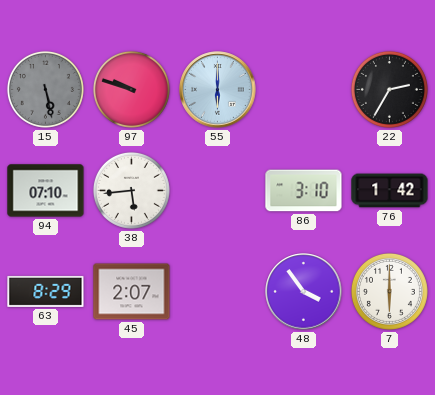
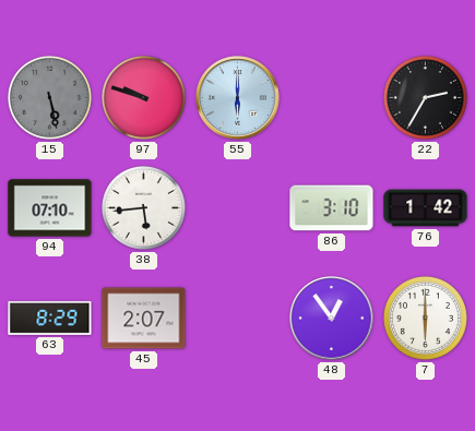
48: 3:54 -> 12:54 (332, 319)
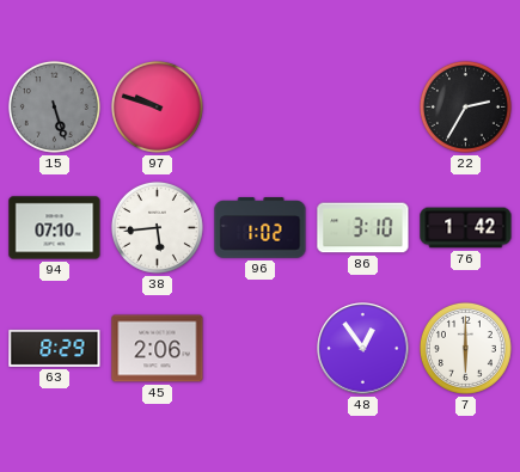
15: 5:28 -> 5:27 (54, 106)
55: 6:00 -> none (238, 98)
96: none -> 1:02 (261, 228)
45: 2:07 -> 2:06 (158, 349)
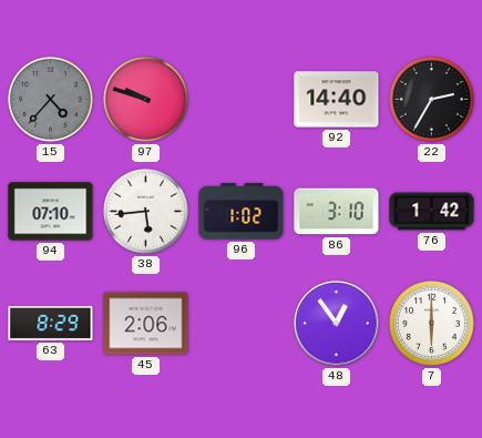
15: 5:27 -> 4:37 (50, 99)
92: none -> 14:40 (337, 100)
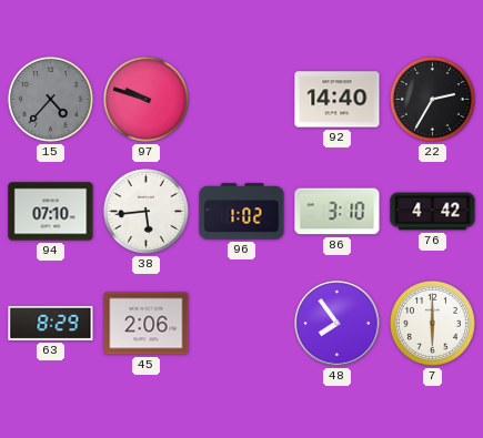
76: 1:42 -> 4:42 (433, 212)
48: 12:54 -> 7:54 (338, 324)
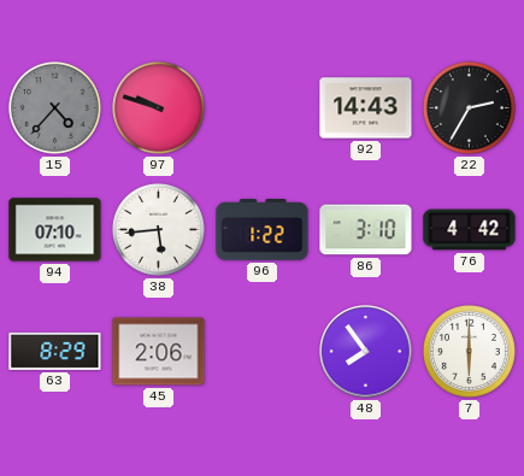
92: 14:40 -> 14:43 (366, 108)
96: 1:02 -> 1:22 (263, 230)
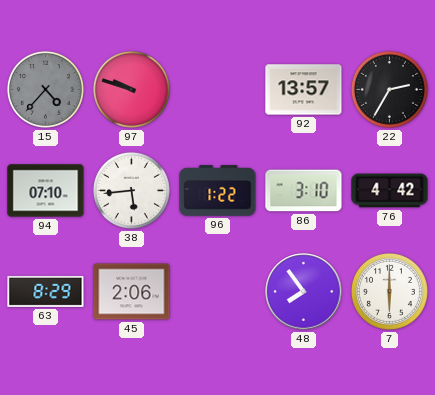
92: 14:43 -> 13:57 (304, 90)
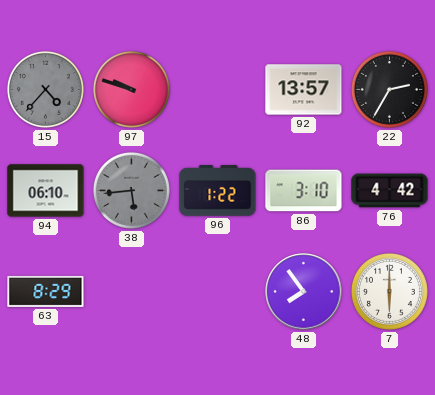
94: 07:10 -> 06:10 (46, 191)
38 dial: white -> grey (131, 190)
45: 2:06 -> none (132, 292)
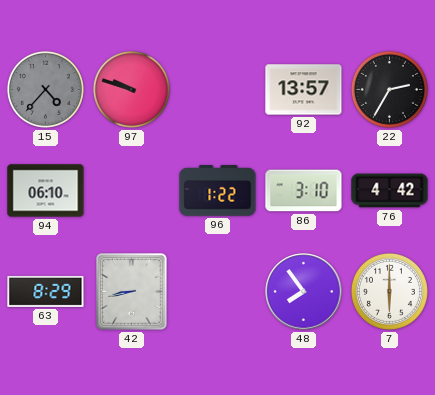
38: 5:44 -> none (131, 190)
42: none -> 8:43 (132, 292)
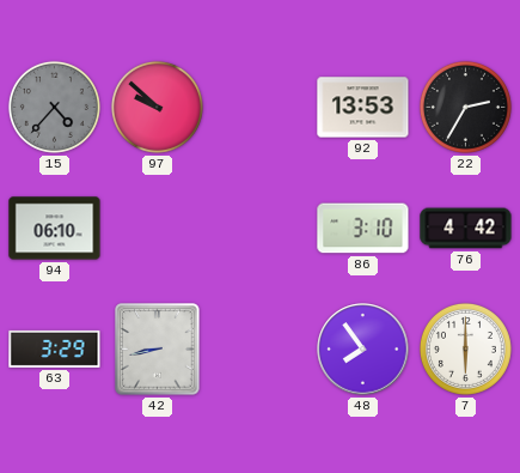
97: 9:48 -> 9:52 (157, 107)
92: 13:57 -> 13:53 (363, 108)
96: 1:22 -> none (218, 191)
63: 8:29 -> 3:29 (55, 348)
